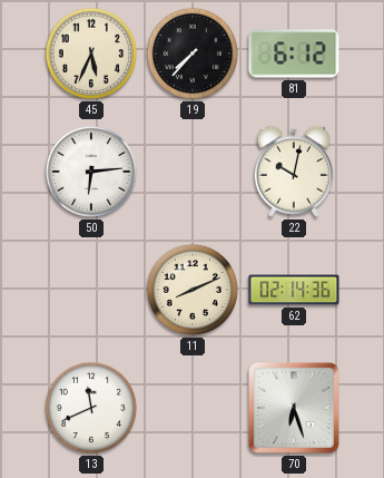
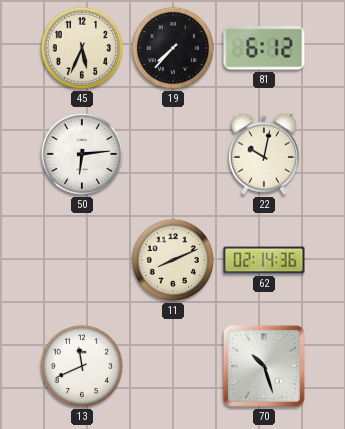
70: 6:27 -> 10:27 (264, 366)
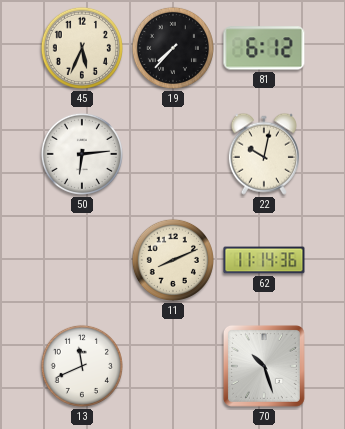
62: 02:14 -> 11:14 (264, 260)
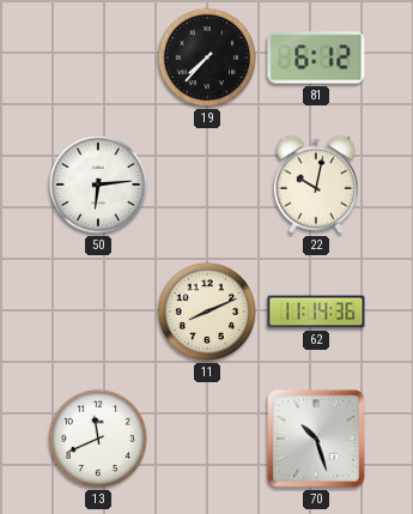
45: 5:34 -> none (82, 48)
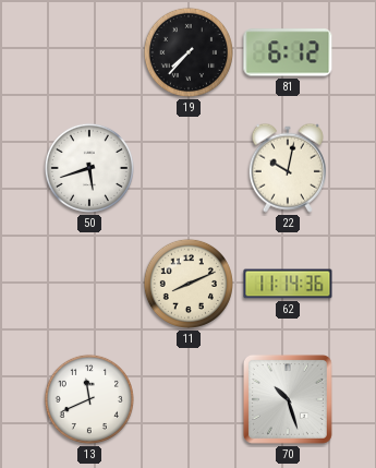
50: 6:14 -> 5:42 (89, 168)
